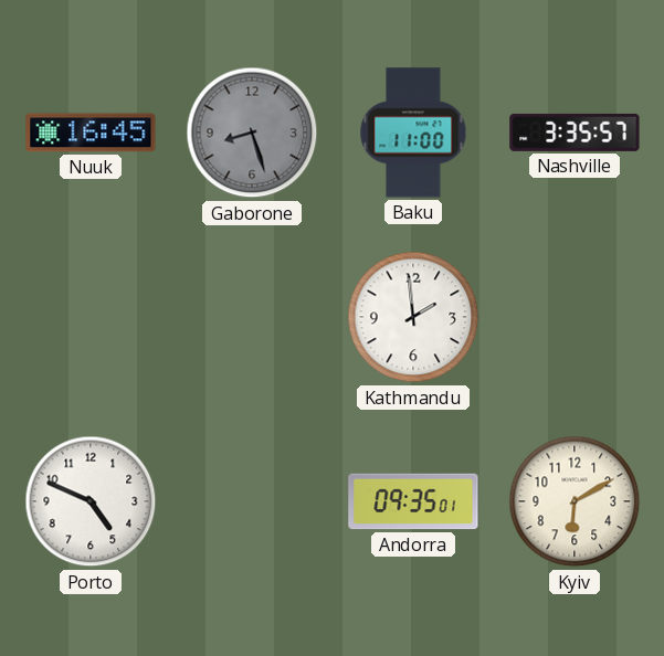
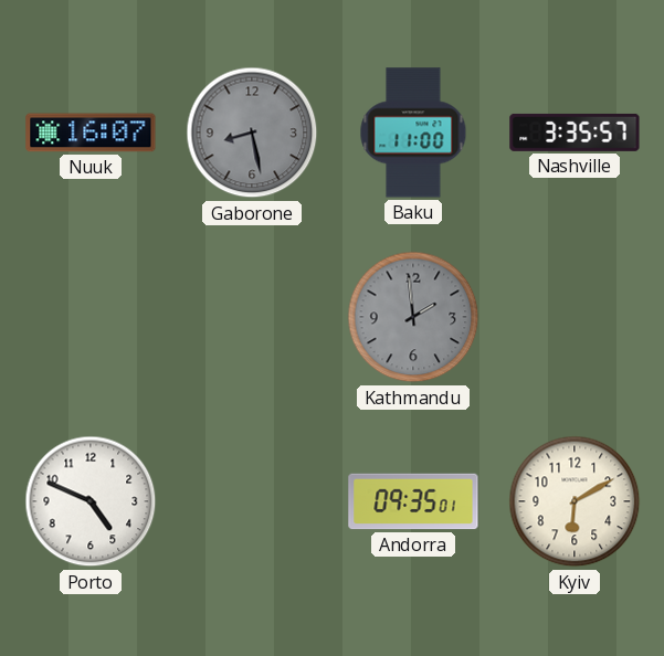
Nuuk: 16:45 -> 16:07 (91, 133)
Gaborone: 8:27 -> 8:28 (252, 133)
Kathmandu dial: white -> grey (413, 317)
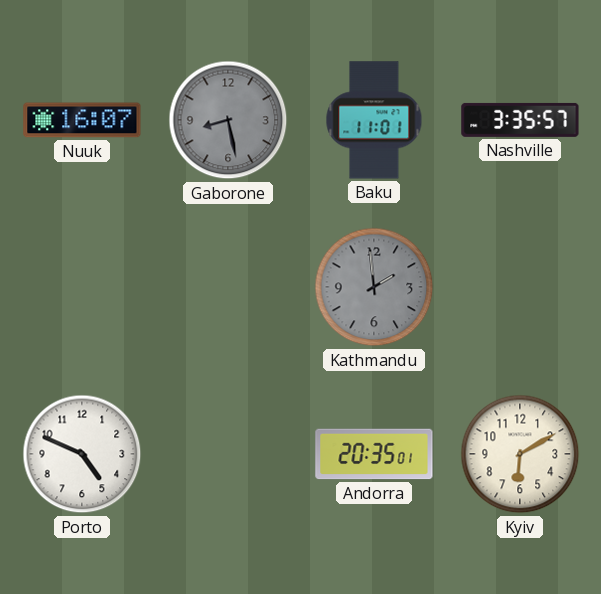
Baku: 11:00 -> 11:01 (374, 120)
Andorra: 09:35 -> 20:35 (374, 454)
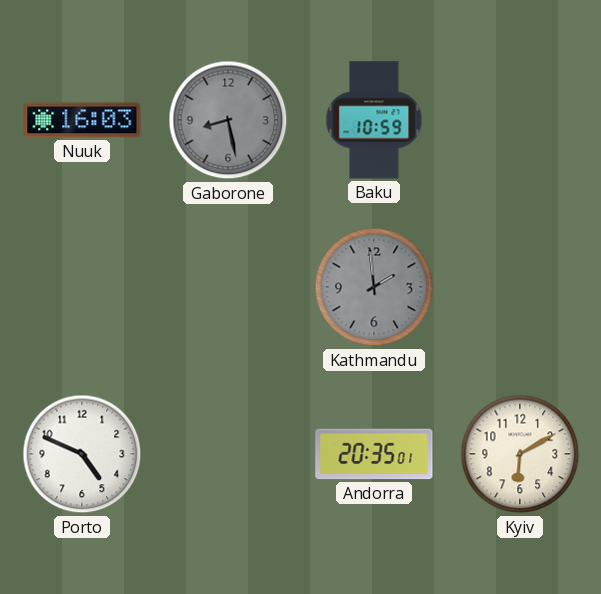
Nuuk: 16:07 -> 16:03 (82, 120)
Baku: 11:01 -> 10:59 (374, 120)
Nashville: 3:35 -> none (520, 120)
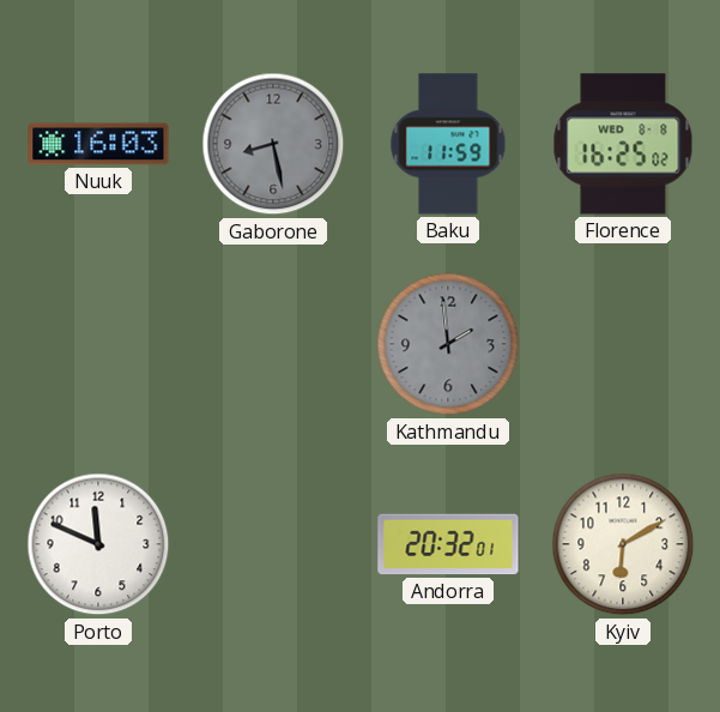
Baku: 10:59 -> 11:59 (448, 144)
Florence: none -> 16:25 (623, 144)
Porto: 4:49 -> 11:49 (98, 544)
Andorra: 20:35 -> 20:32 (448, 544)
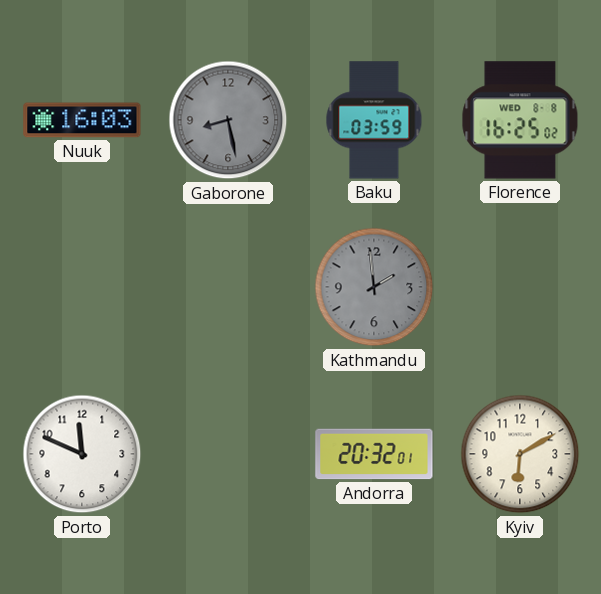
Baku: 11:59 -> 03:59 (374, 120)
